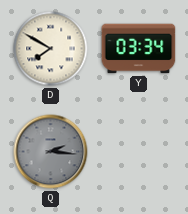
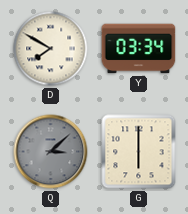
Q: 2:16 -> 3:08 (51, 152)
G: none -> 6:00 (139, 152)
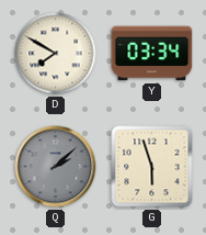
Q: 3:08 -> 2:08 (56, 167)
G: 6:00 -> 5:57 (152, 167)
